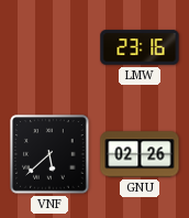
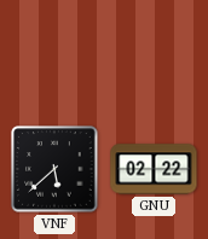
LMW: 23:16 -> none (140, 47)
GNU: 02:26 -> 02:22 (154, 169)
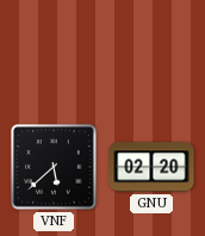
GNU: 02:22 -> 02:20 (151, 167)
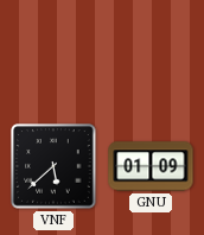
GNU: 02:20 -> 01:09 (151, 166)
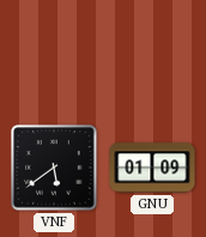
VNF: 5:38 -> 5:39 (54, 168)
